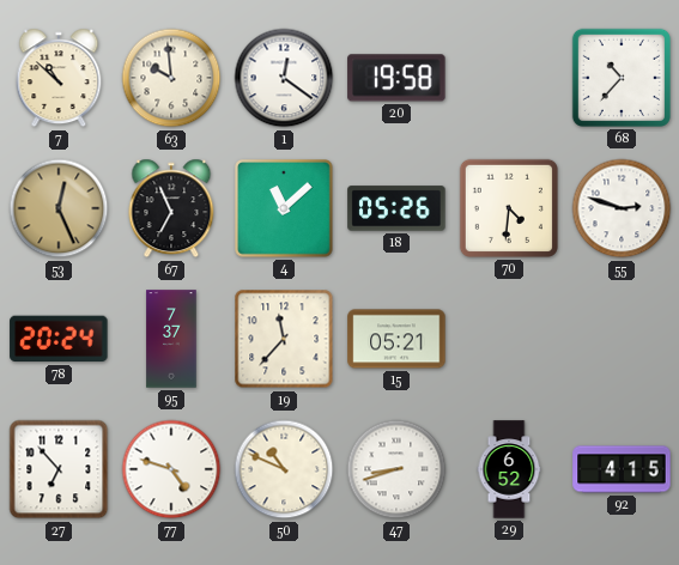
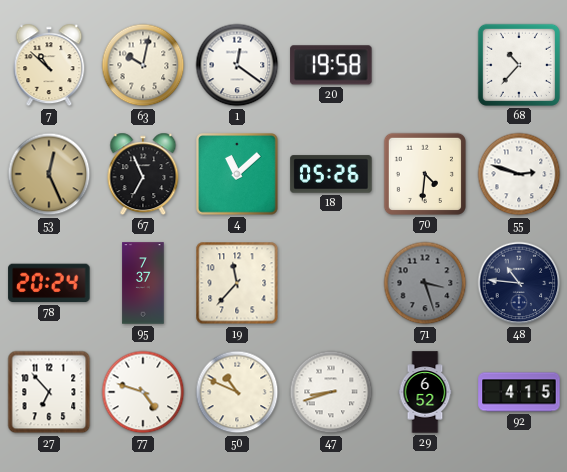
63: 9:59 -> 10:02 (143, 65)
15: 05:21 -> none (396, 339)
71: none -> 3:27 (425, 283)
48: none -> 10:46 (519, 283)
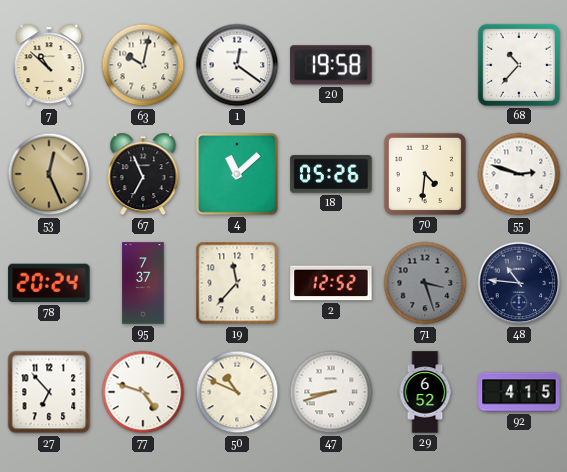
2: none -> 12:52 (331, 283)
